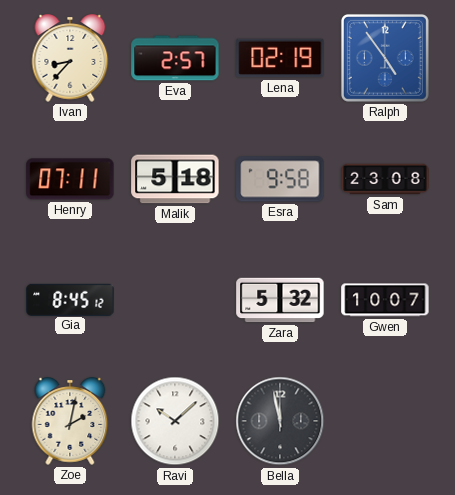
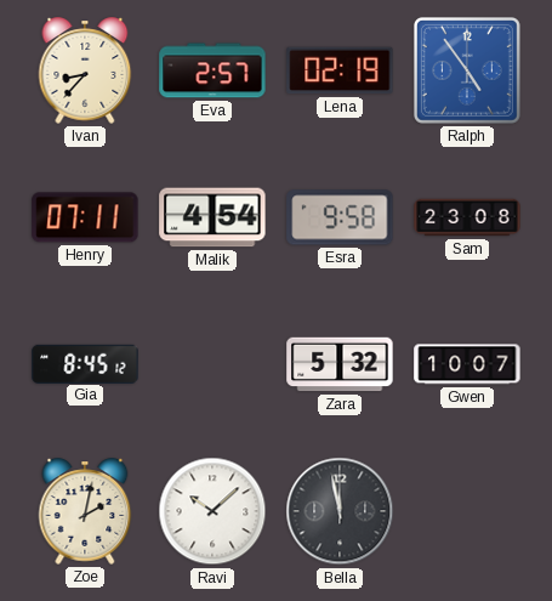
Malik: 5:18 -> 4:54 (212, 217)
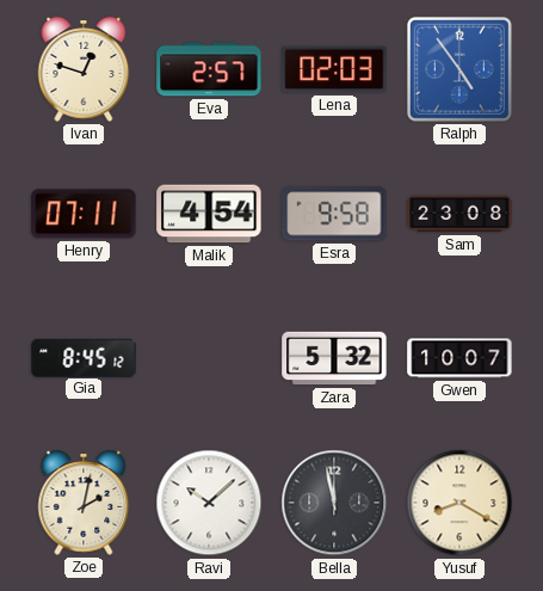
Ivan: 8:37 -> 12:48 (84, 69)
Lena: 02:19 -> 02:03 (334, 69)
Yusuf: none -> 8:20 (459, 503)
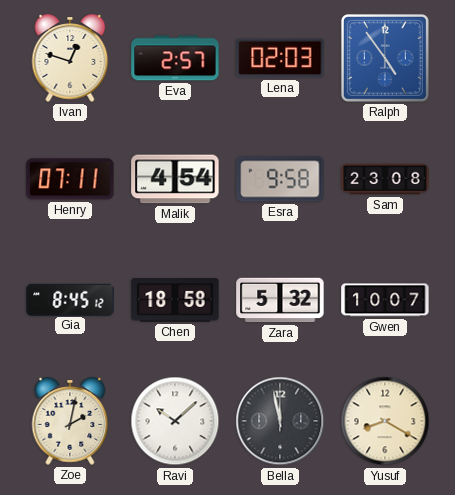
Chen: none -> 18:58 (175, 300)
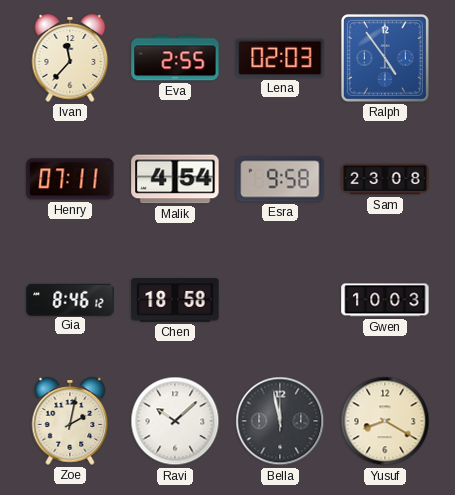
Ivan: 12:48 -> 11:37 (70, 58)
Eva: 2:57 -> 2:55 (175, 58)
Gia: 8:45 -> 8:46 (70, 299)
Zara: 5:32 -> none (280, 300)
Gwen: 10:07 -> 10:03 (385, 300)
